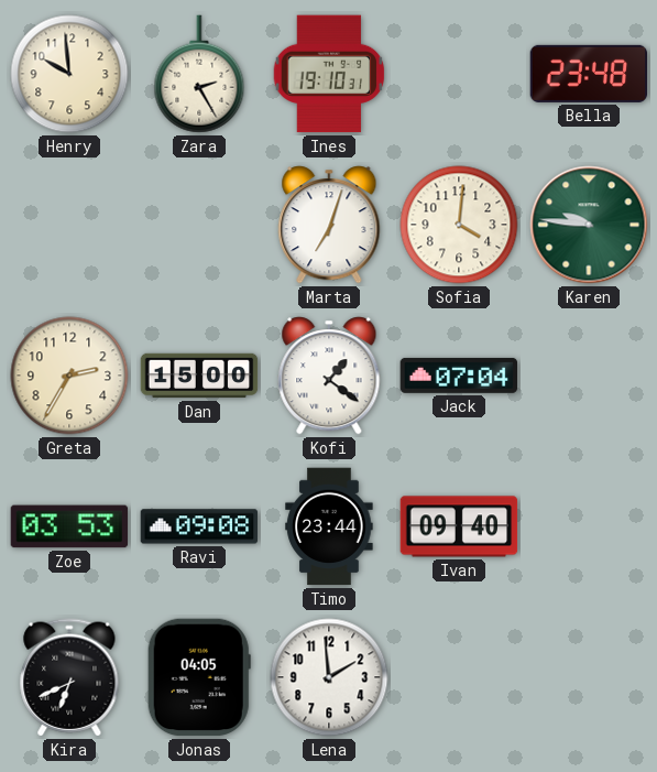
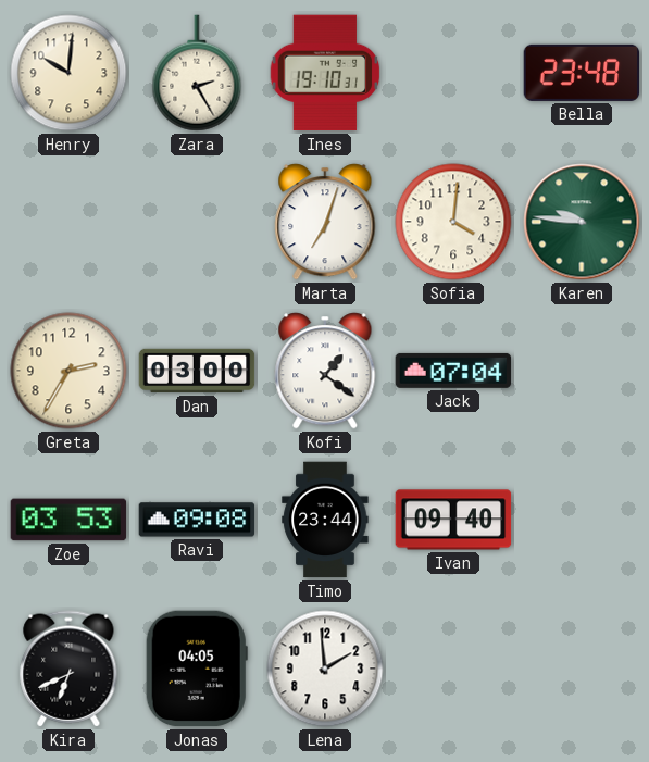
Henry: 9:59 -> 10:01 (68, 73)
Dan: 15:00 -> 03:00 (197, 371)
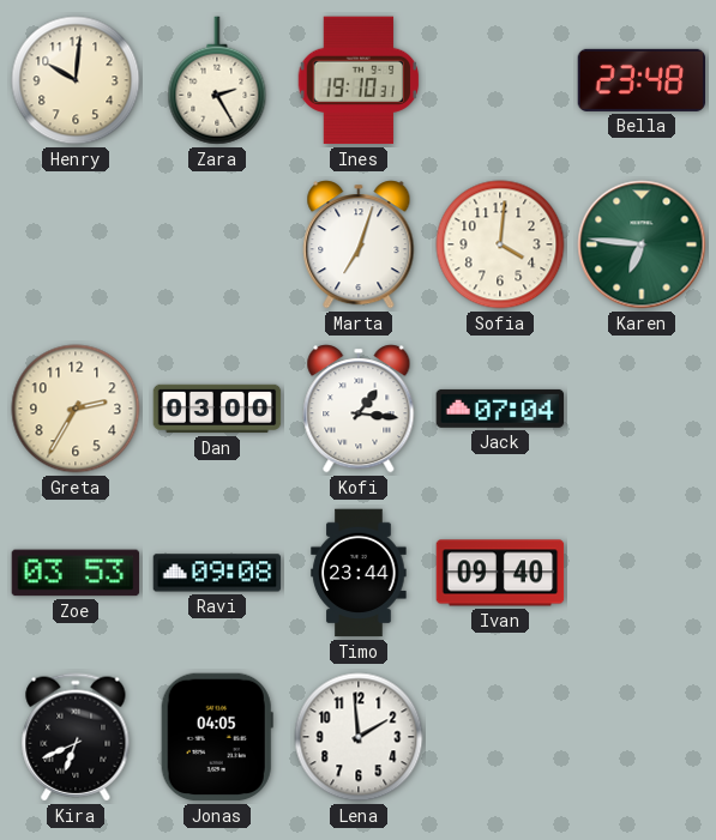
Karen: 9:46 -> 6:46 (642, 244)
Kofi: 1:21 -> 1:16 (359, 409)
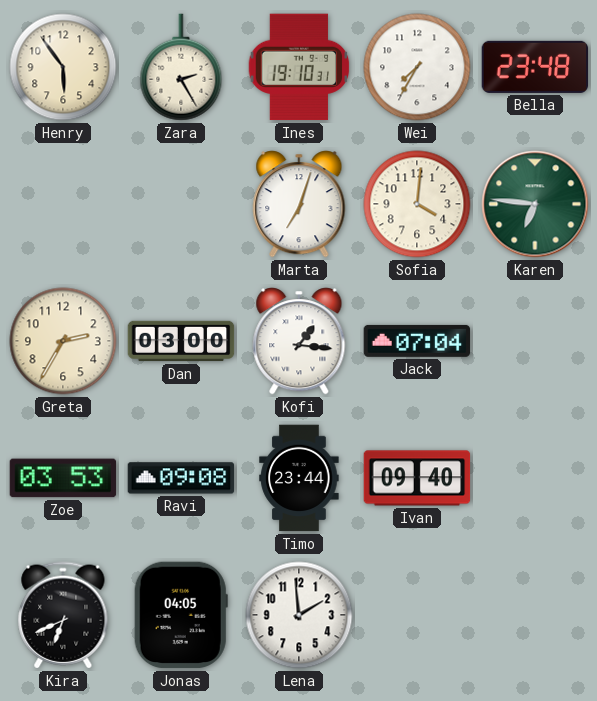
Henry: 10:01 -> 5:54 (63, 67)
Wei: none -> 7:35 (417, 67)
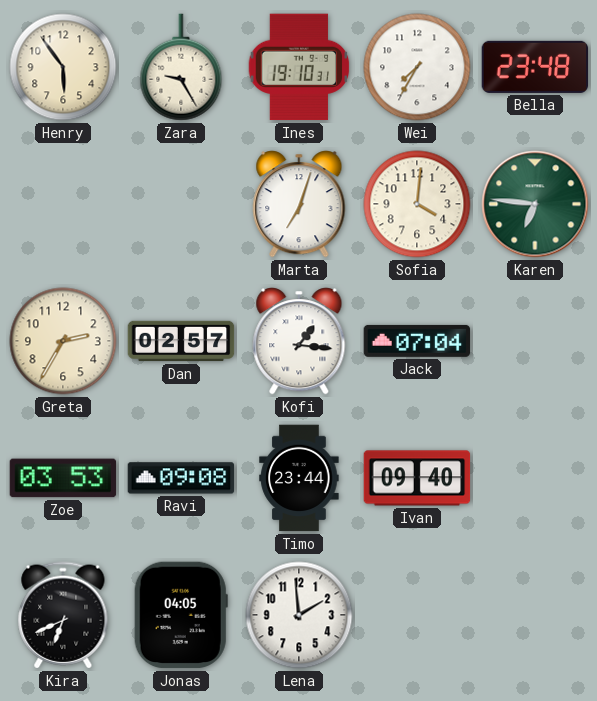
Zara: 2:25 -> 9:25 (181, 67)
Dan: 03:00 -> 02:57 (181, 341)
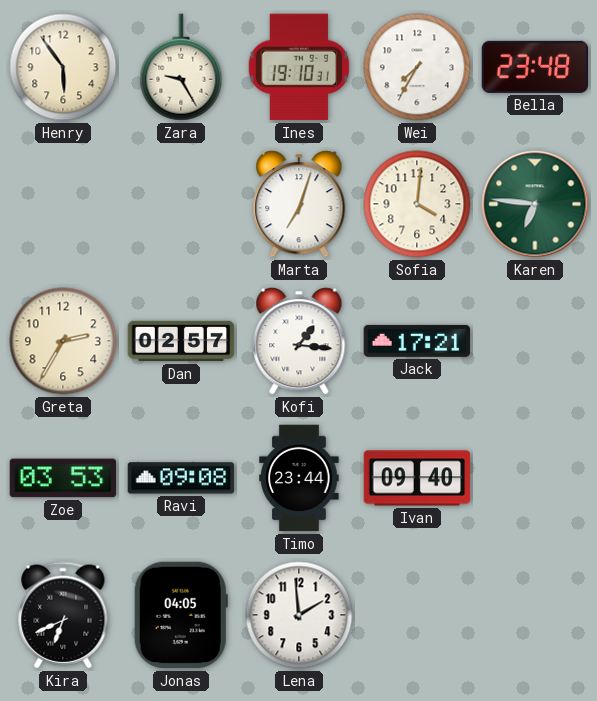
Jack: 07:04 -> 17:21 (417, 341)
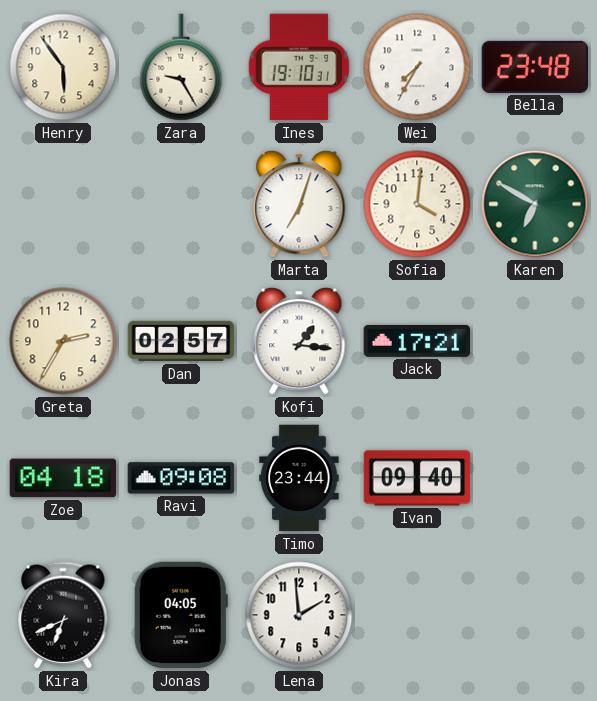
Karen: 6:46 -> 6:50 (535, 204)
Zoe: 03:53 -> 04:18 (63, 478)
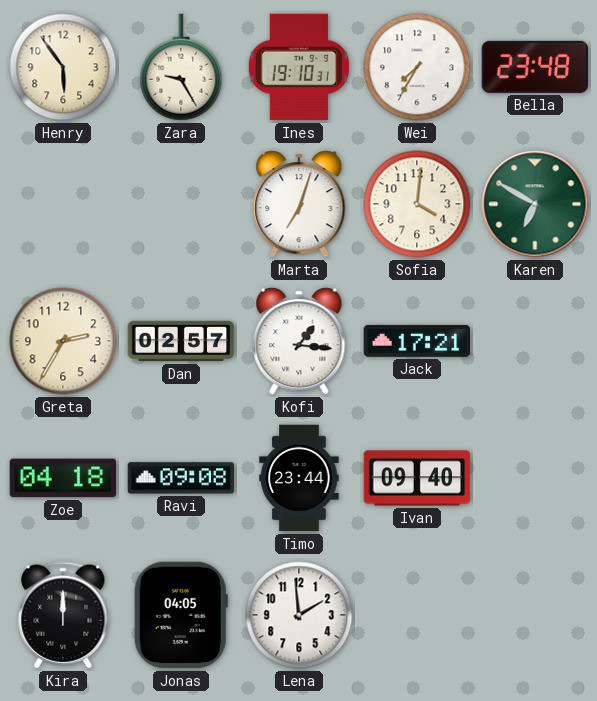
Kira: 6:41 -> 12:00 (63, 615)
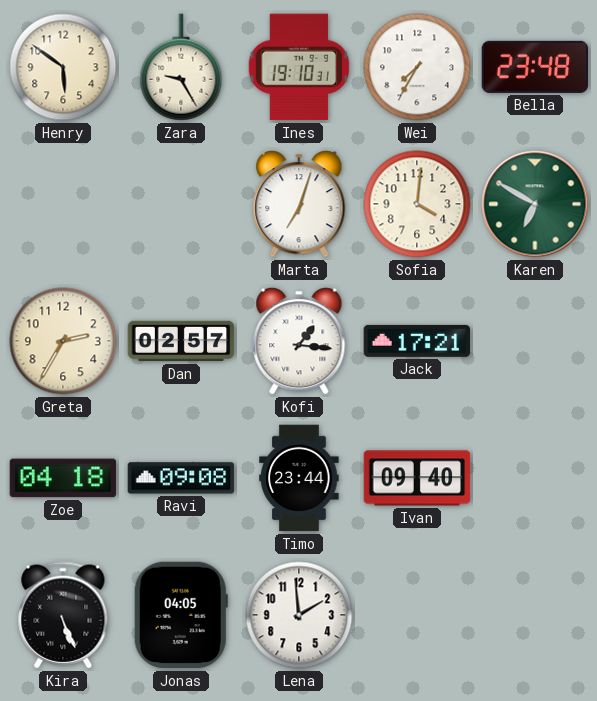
Henry: 5:54 -> 5:51 (63, 67)
Kira: 12:00 -> 5:26 (63, 615)
